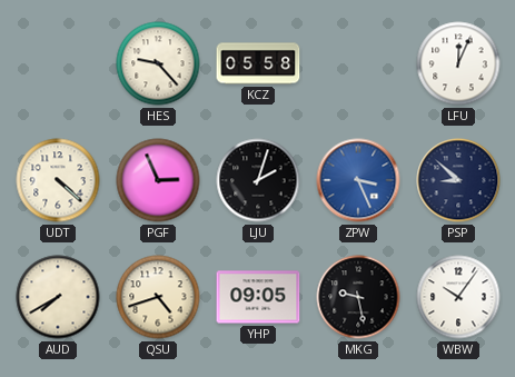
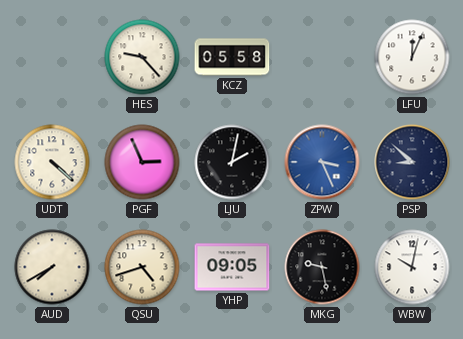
LJU: 2:03 -> 2:02 (232, 162)
WBW: 10:06 -> 10:02 (412, 267)
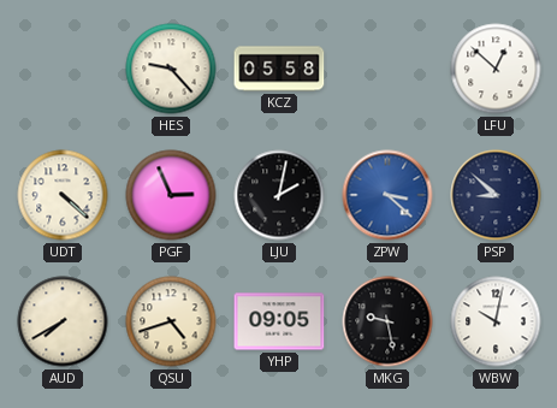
LFU: 12:04 -> 12:52 (496, 69)
ZPW: 3:26 -> 3:22 (387, 195)
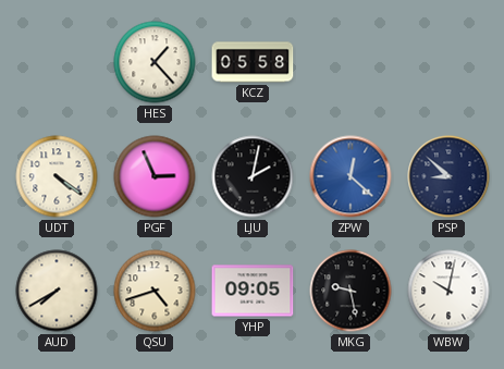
HES: 9:23 -> 1:23 (155, 62)
LFU: 12:52 -> none (496, 69)
UDT: 4:22 -> 4:21 (57, 176)
ZPW: 3:22 -> 12:22 (351, 176)
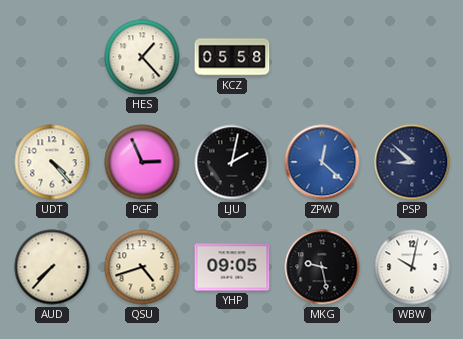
UDT: 4:21 -> 4:23 (52, 162)
AUD: 7:40 -> 7:37 (52, 267)
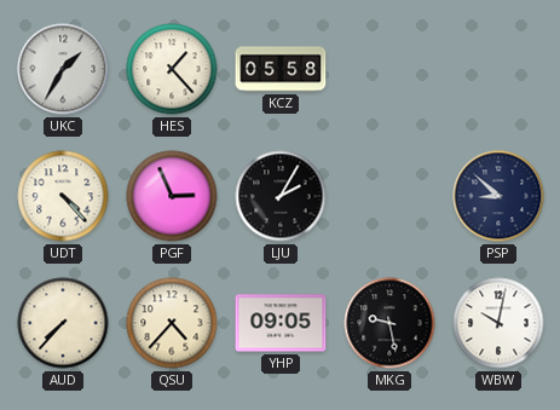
UKC: none -> 1:35 (63, 69)
LJU: 2:02 -> 2:05 (281, 196)
ZPW: 12:22 -> none (322, 162)
QSU: 4:42 -> 4:37 (172, 323)
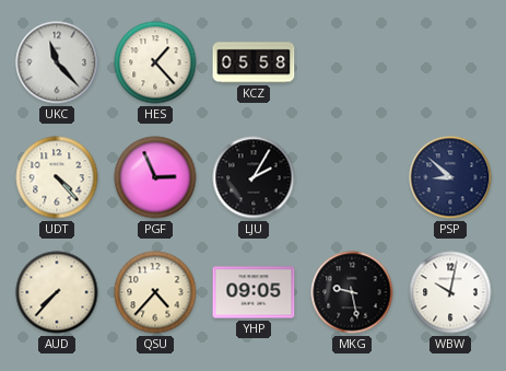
UKC: 1:35 -> 11:23 (57, 62)
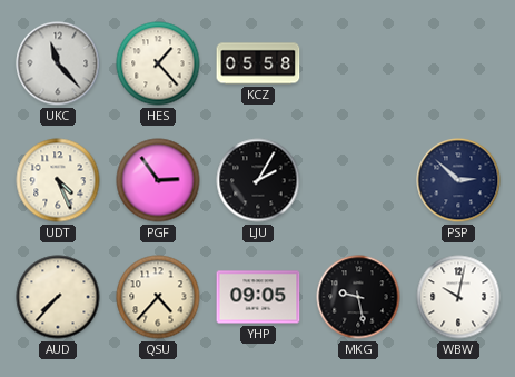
UDT: 4:23 -> 4:26 (58, 180)
PGF: 2:56 -> 2:54 (158, 180)
PSP: 8:52 -> 2:52 (458, 180)
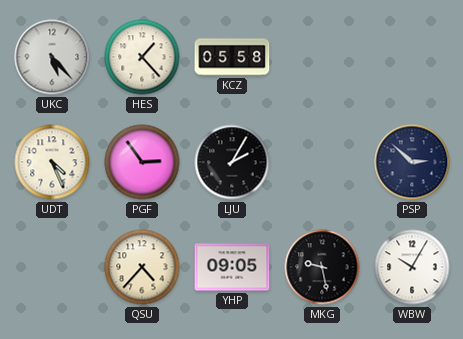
UKC: 11:23 -> 5:23 (52, 57)
AUD: 7:37 -> none (58, 297)
WBW: 10:02 -> 10:05 (412, 267)
